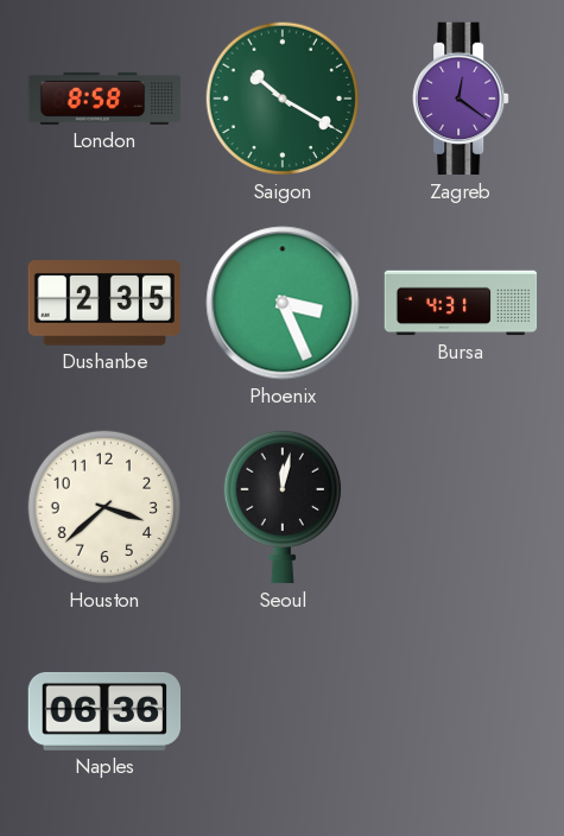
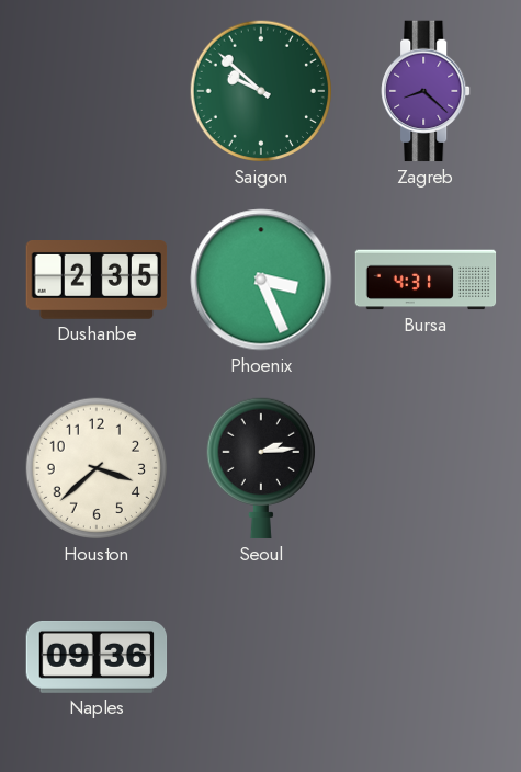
London: 8:58 -> none (104, 99)
Saigon: 10:20 -> 9:52 (261, 91)
Zagreb: 12:21 -> 8:22 (426, 91)
Seoul: 12:02 -> 2:14 (261, 468)
Naples: 06:36 -> 09:36 (97, 657)
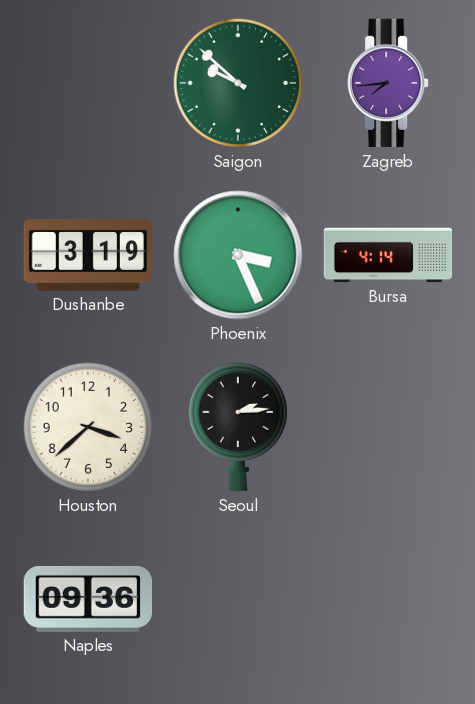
Zagreb: 8:22 -> 7:44 (388, 83)
Dushanbe: 2:35 -> 3:19 (88, 256)
Bursa: 4:31 -> 4:14 (388, 255)
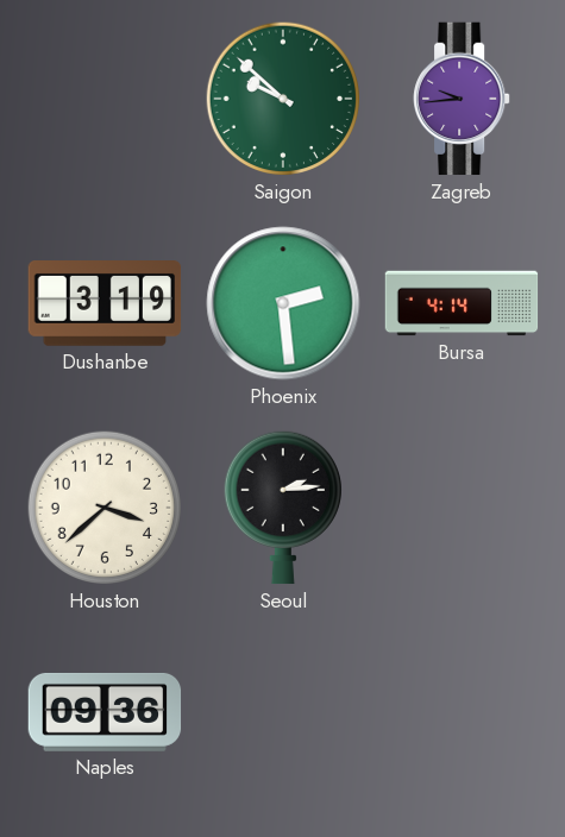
Zagreb: 7:44 -> 9:44 (462, 99)
Phoenix: 3:26 -> 2:29 (283, 303)
